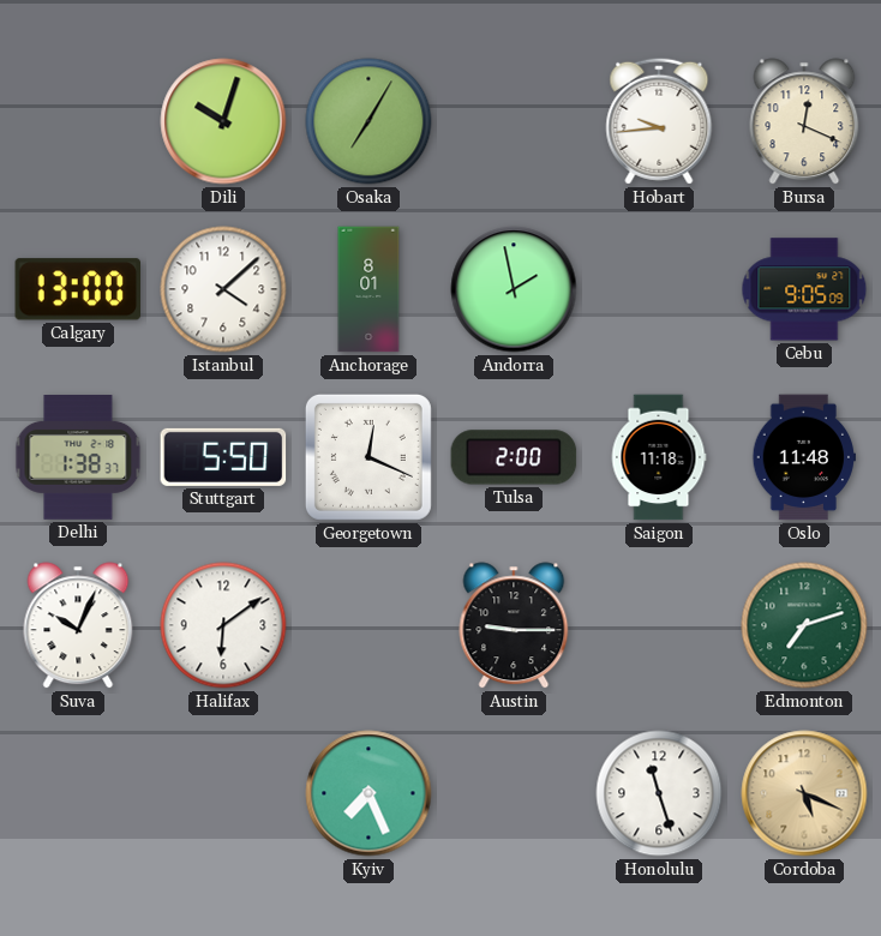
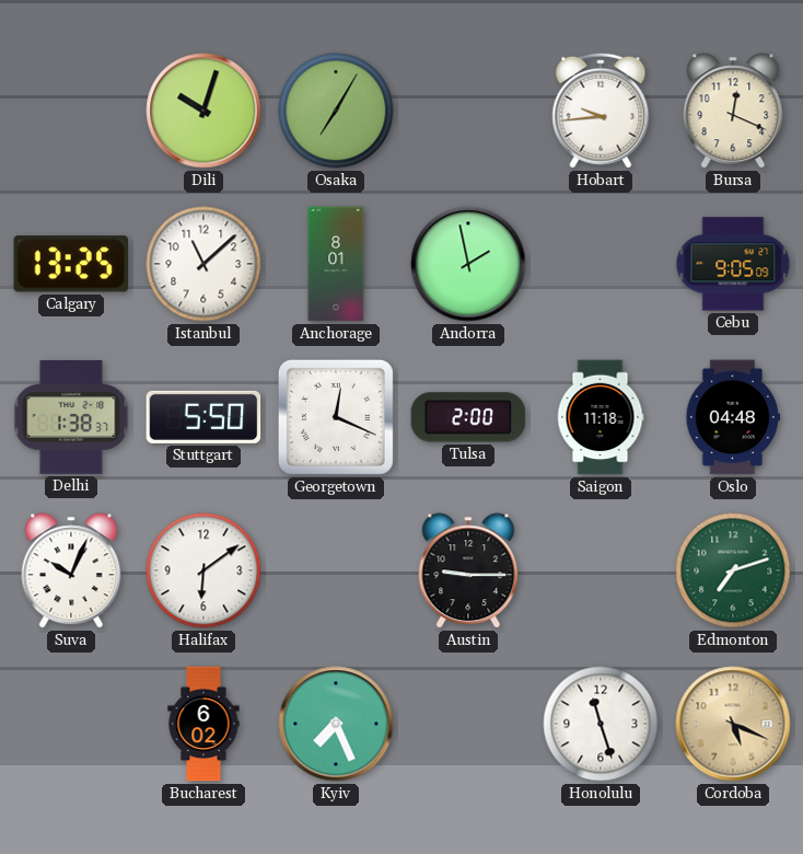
Calgary: 13:00 -> 13:25 (70, 264)
Istanbul: 4:08 -> 11:08 (203, 264)
Oslo: 11:48 -> 04:48 (732, 417)
Bucharest: none -> 6:02 (203, 724)
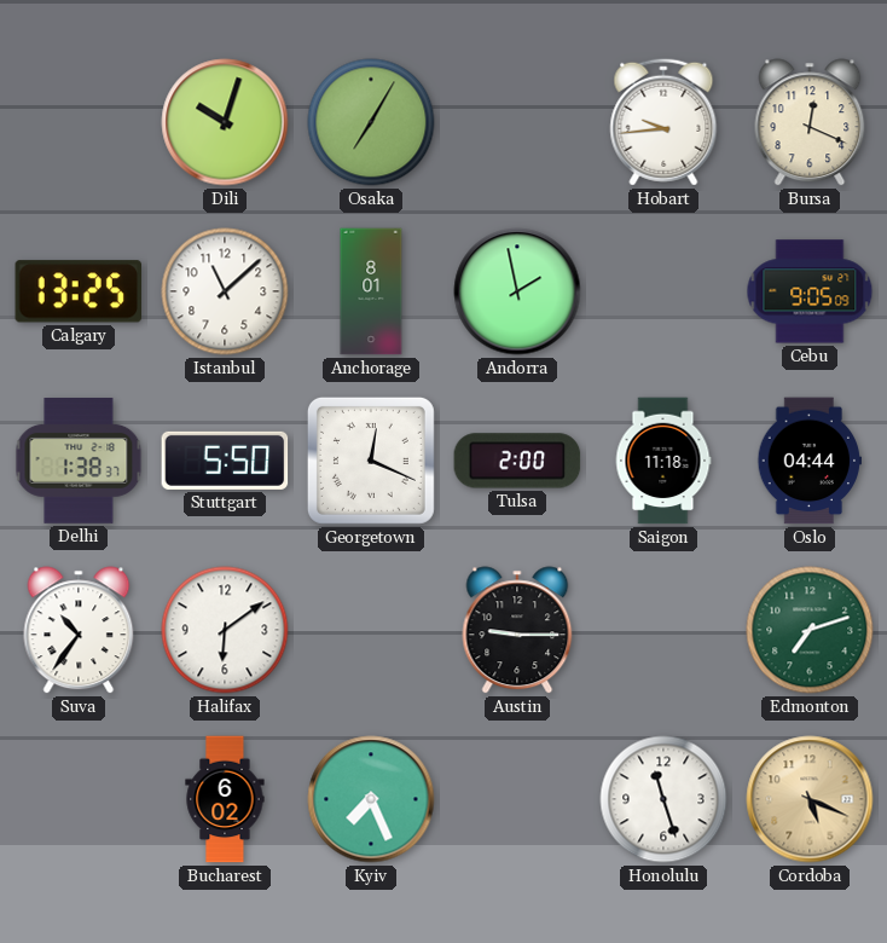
Oslo: 04:48 -> 04:44 (808, 461)
Suva: 10:04 -> 10:36 (79, 630)
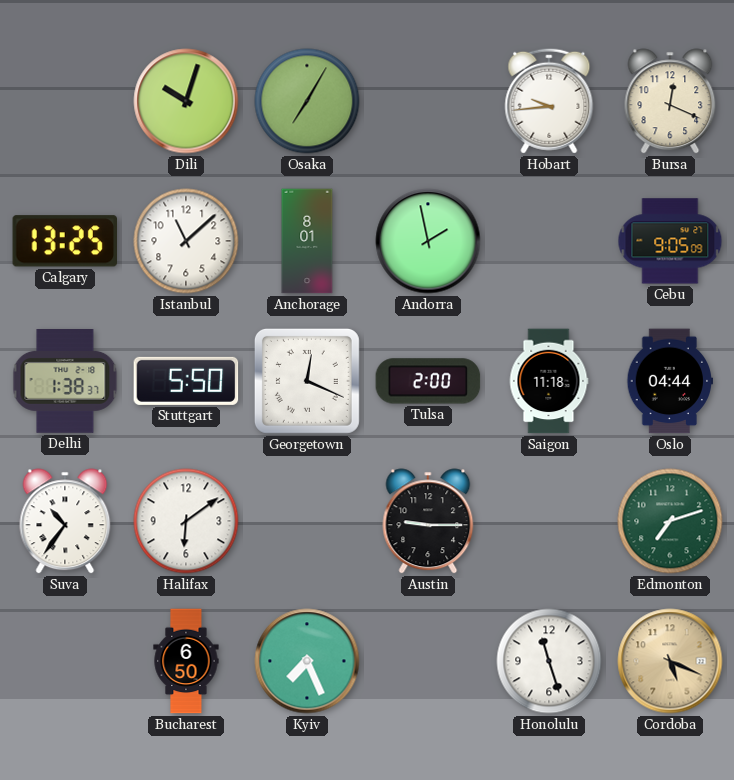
Bucharest: 6:02 -> 6:50 (186, 661)
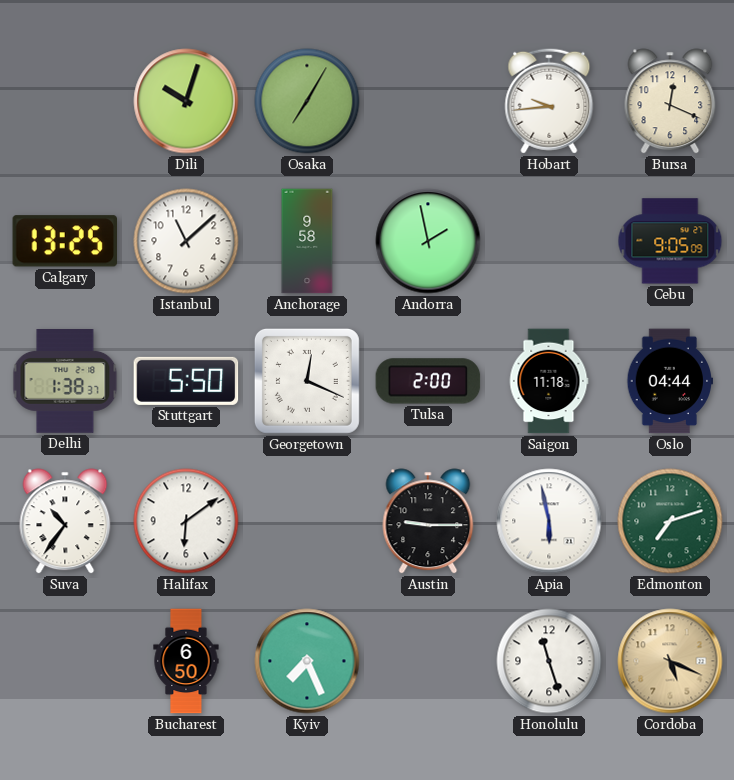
Anchorage: 8:01 -> 9:58 (307, 241)
Apia: none -> 5:58 (549, 521)
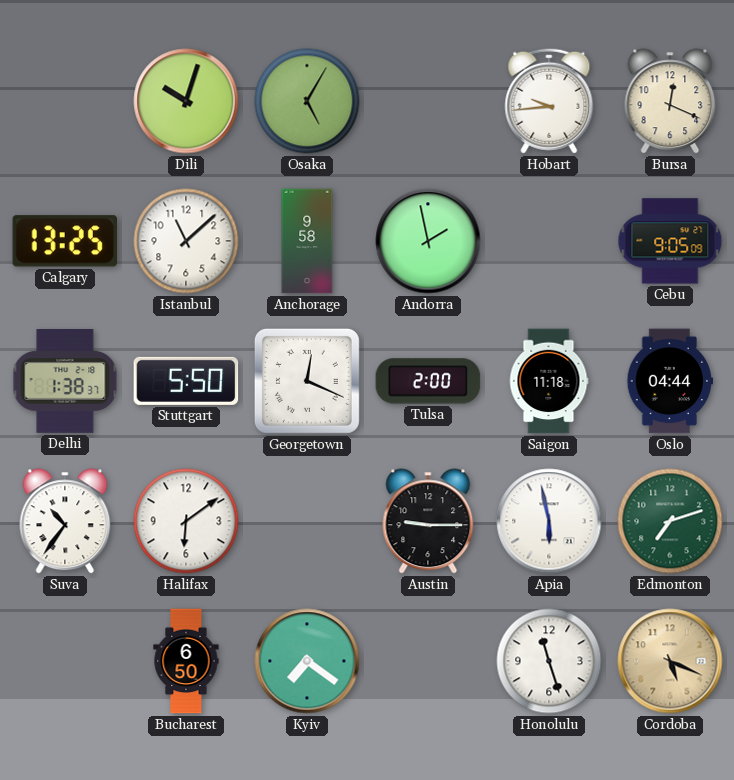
Osaka: 7:05 -> 5:05 (307, 101)
Kyiv: 7:26 -> 7:21 (307, 661)
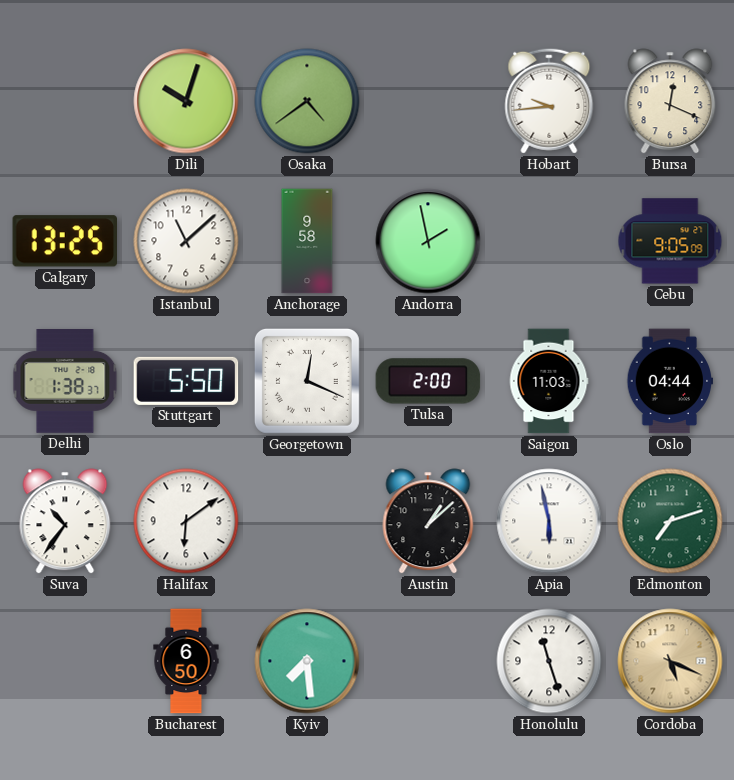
Osaka: 5:05 -> 4:39 (307, 101)
Saigon: 11:18 -> 11:03 (549, 381)
Austin: 9:15 -> 1:08 (428, 521)
Kyiv: 7:21 -> 7:29 (307, 661)
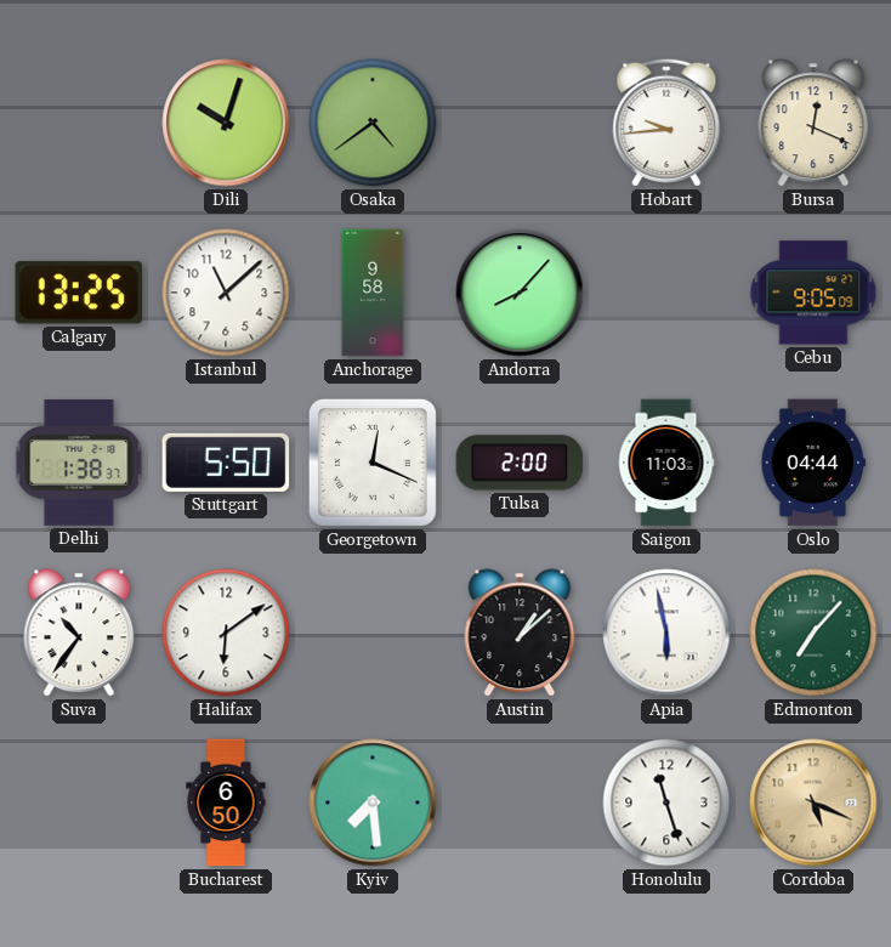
Andorra: 1:58 -> 8:07 (520, 293)
Edmonton: 7:12 -> 7:07 (813, 633)
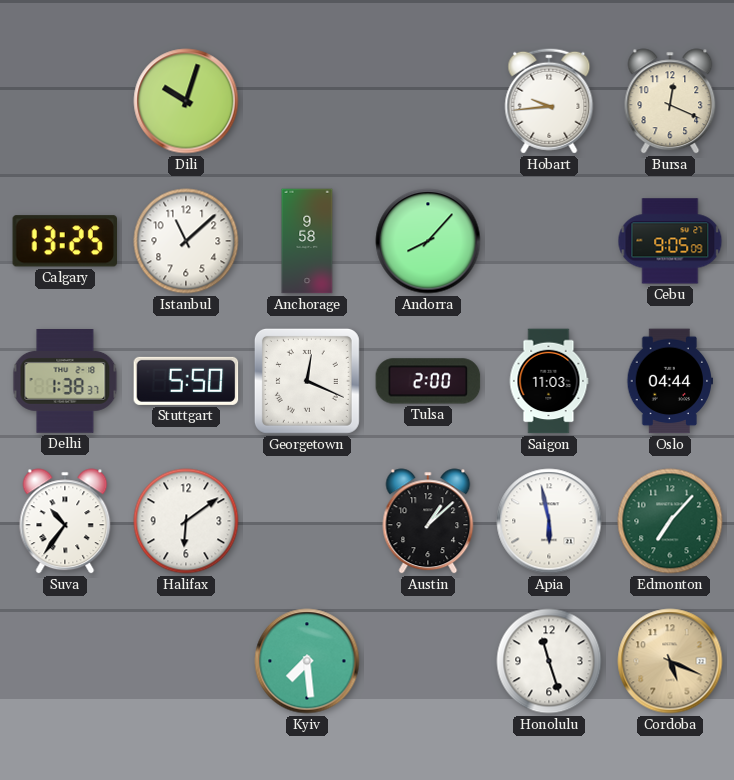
Osaka: 4:39 -> none (373, 123)
Bucharest: 6:50 -> none (226, 803)
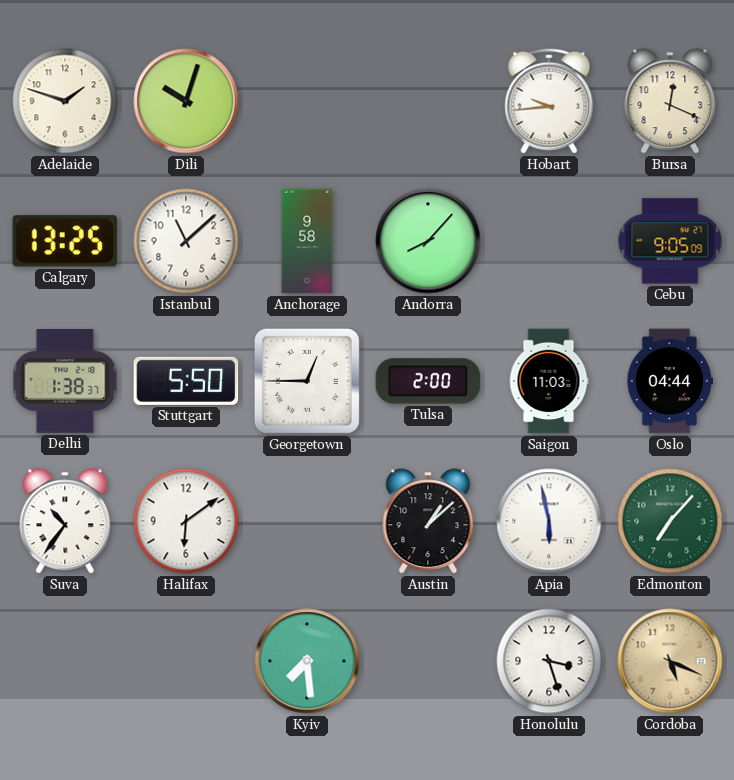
Adelaide: none -> 1:48 (65, 101)
Georgetown: 12:19 -> 12:45 (307, 381)
Honolulu: 11:27 -> 3:27 (549, 661)
